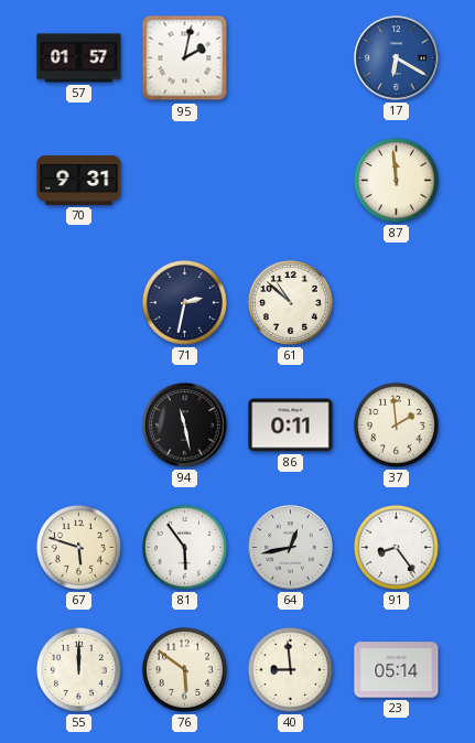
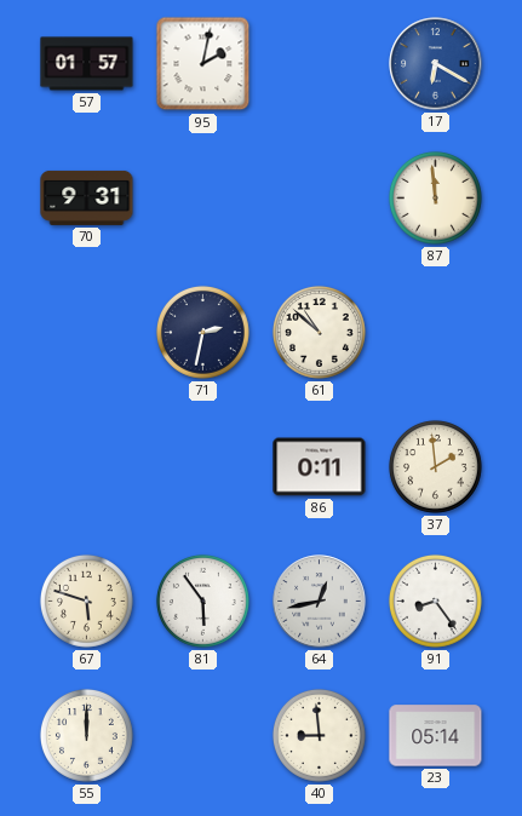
94: 11:28 -> none (185, 426)
76: 5:51 -> none (184, 669)
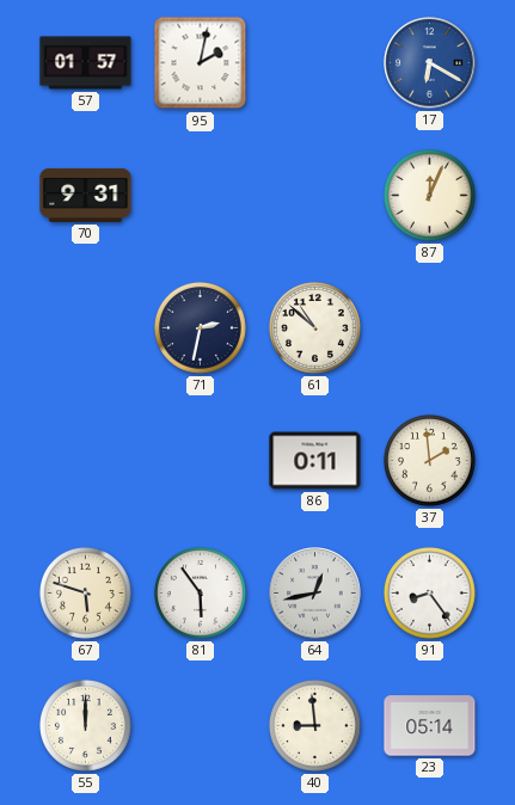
87: 11:59 -> 12:04 (429, 195)
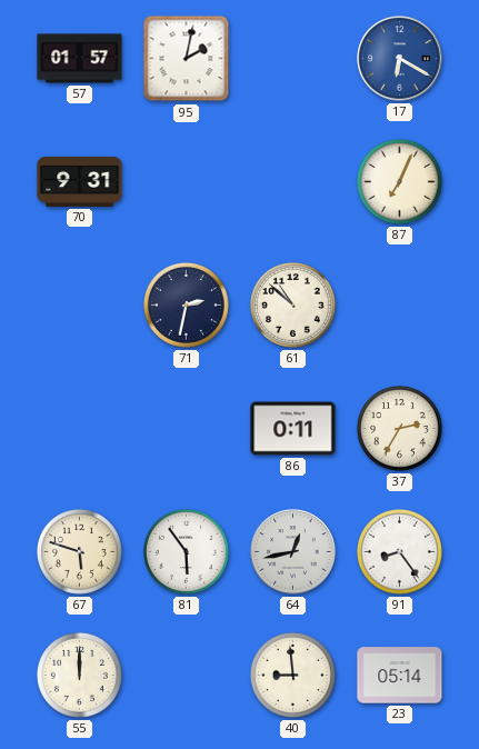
87: 12:04 -> 7:04 (399, 181)
37: 1:59 -> 2:35 (399, 428)
